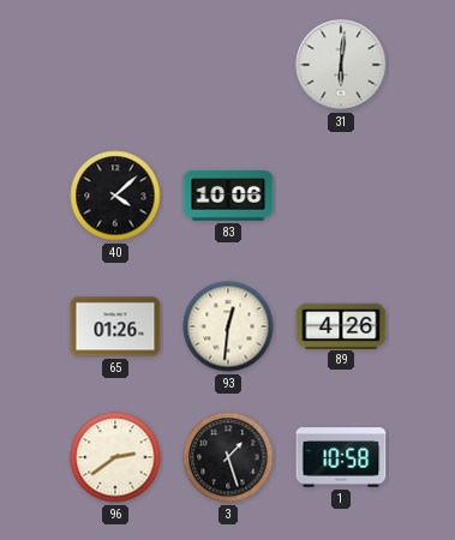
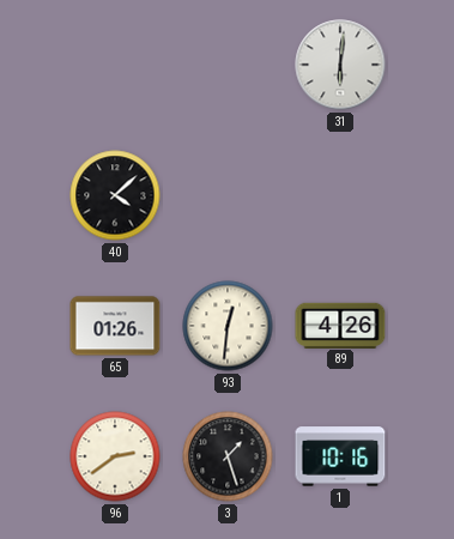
83: 10:06 -> none (228, 196)
1: 10:58 -> 10:16 (340, 456)
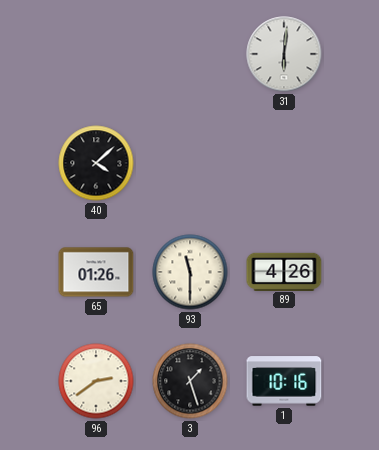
93: 12:31 -> 11:30 (190, 272)
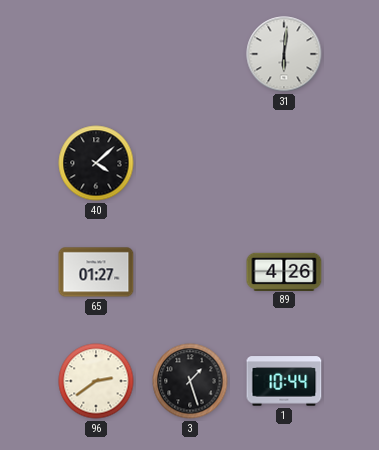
65: 01:26 -> 01:27 (96, 272)
93: 11:30 -> none (190, 272)
1: 10:16 -> 10:44 (284, 381)
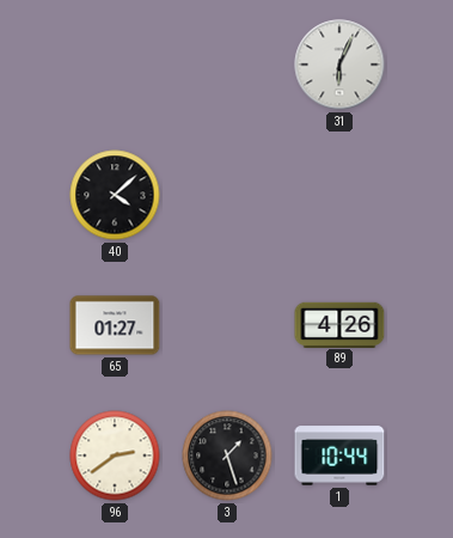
31: 6:01 -> 6:04 (339, 65)
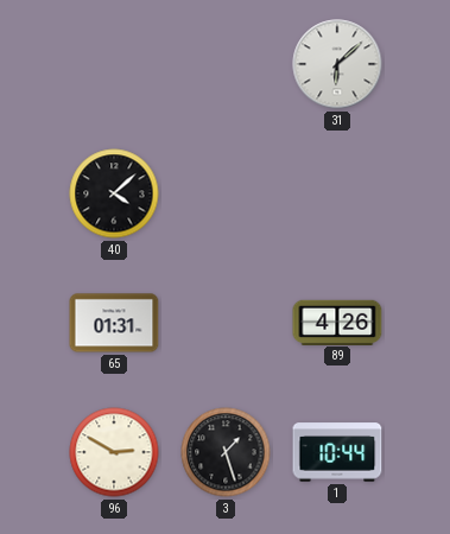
31: 6:04 -> 6:08 (337, 64)
65: 01:27 -> 01:31 (114, 323)
96: 2:39 -> 2:50 (114, 452)
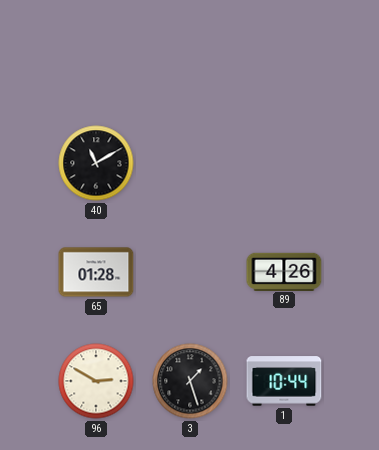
31: 6:08 -> none (337, 64)
40: 4:08 -> 11:10 (96, 163)
65: 01:31 -> 01:28 (96, 272)
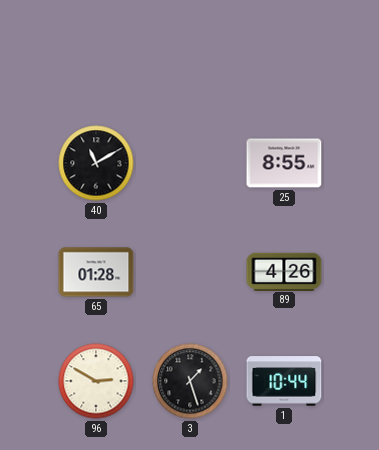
25: none -> 8:55 (284, 163)
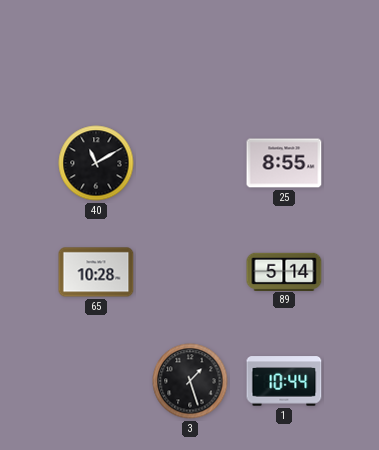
65: 01:28 -> 10:28 (96, 272)
89: 4:26 -> 5:14 (284, 271)
96: 2:50 -> none (96, 381)
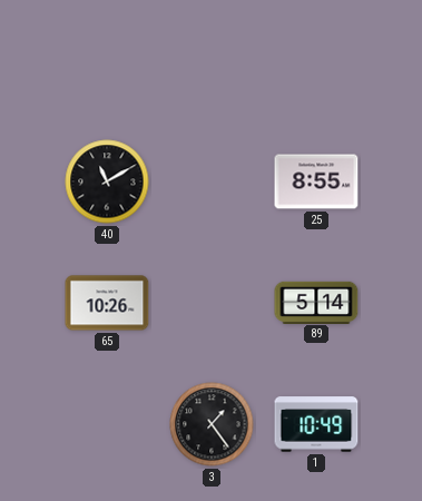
65: 10:28 -> 10:26 (107, 303)
3: 1:27 -> 1:24 (212, 424)
1: 10:44 -> 10:49 (316, 424)
